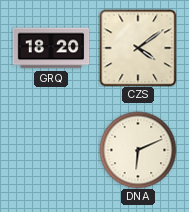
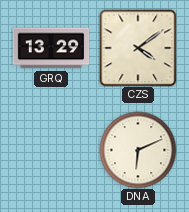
GRQ: 18:20 -> 13:29 (51, 48)
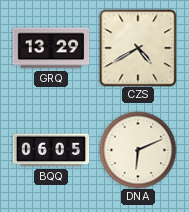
CZS: 4:09 -> 4:40 (138, 48)
BQQ: none -> 06:05 (51, 150)
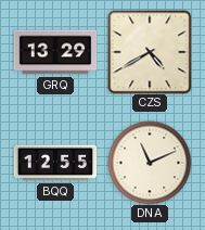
BQQ: 06:05 -> 12:55 (55, 163)
DNA: 6:11 -> 11:11 (150, 163)
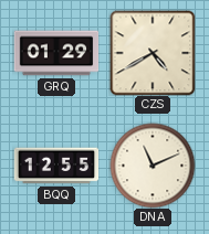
GRQ: 13:29 -> 01:29 (56, 53)
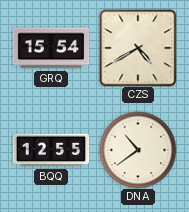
GRQ: 01:29 -> 15:54 (51, 48)
DNA: 11:11 -> 10:39 (138, 150)
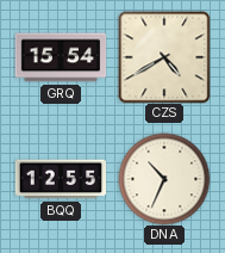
DNA: 10:39 -> 10:34 (164, 179)
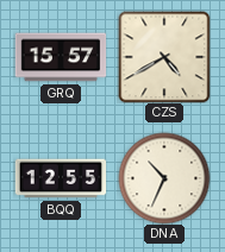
GRQ: 15:54 -> 15:57 (61, 57)
